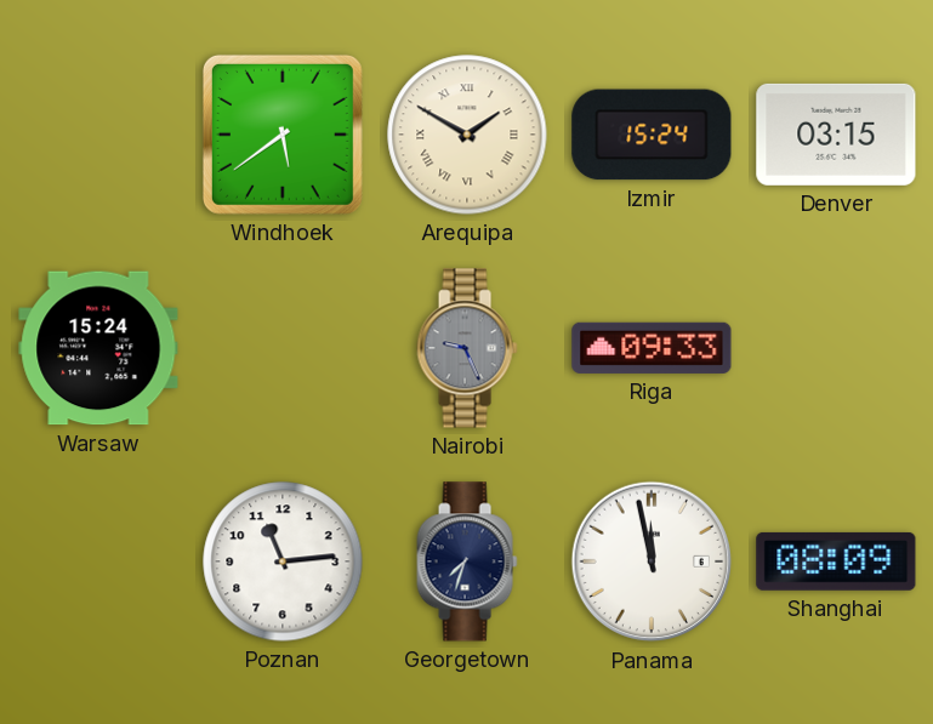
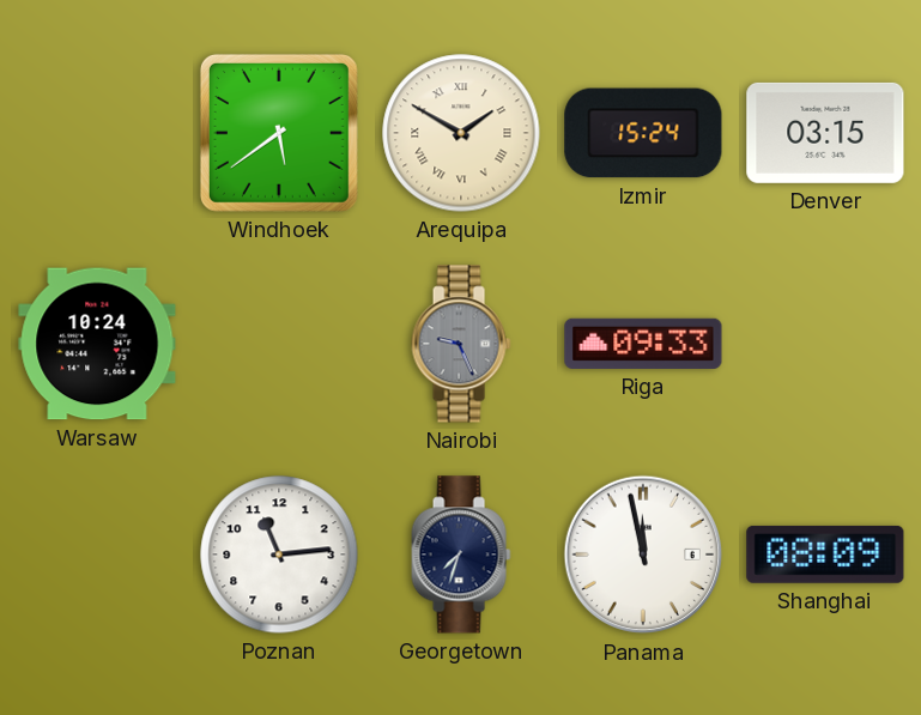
Warsaw: 15:24 -> 10:24 (97, 344)
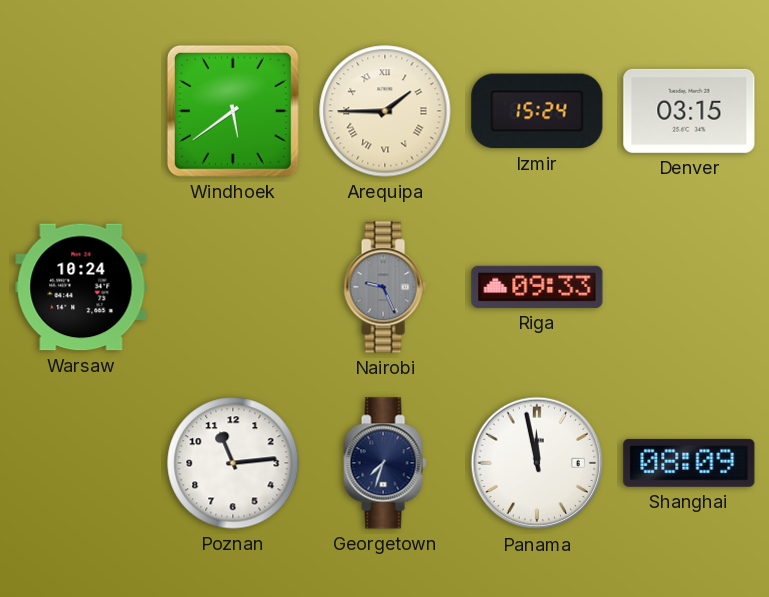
Arequipa: 1:50 -> 1:45 (385, 111)
